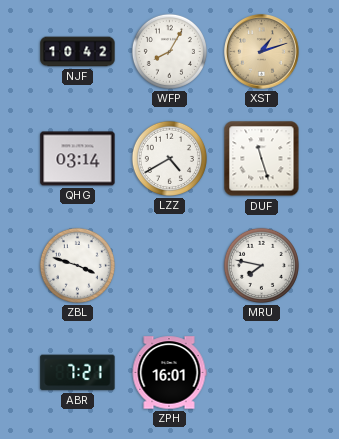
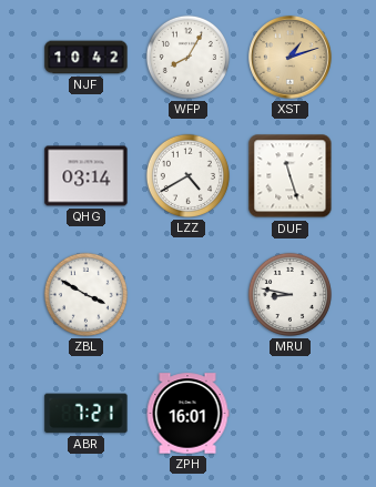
ZBL: 3:48 -> 3:50 (85, 294)
MRU: 7:47 -> 8:47 (289, 294)
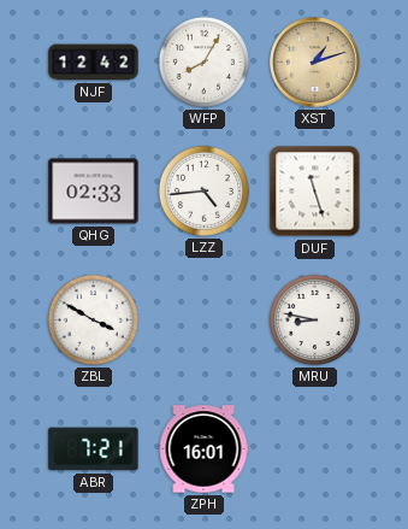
NJF: 10:42 -> 12:42 (94, 63)
QHG: 03:14 -> 02:33 (94, 192)
LZZ: 4:40 -> 4:44 (203, 190)
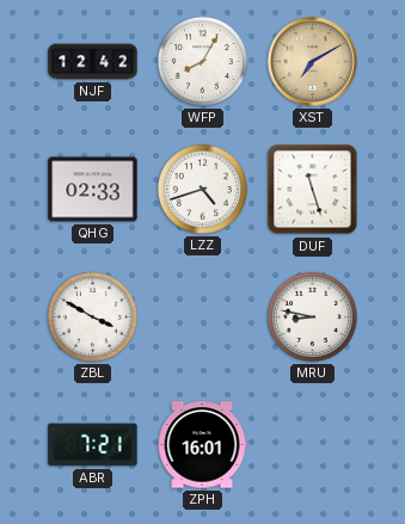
XST: 1:12 -> 7:10 (313, 62)
LZZ: 4:44 -> 4:42 (202, 189)
